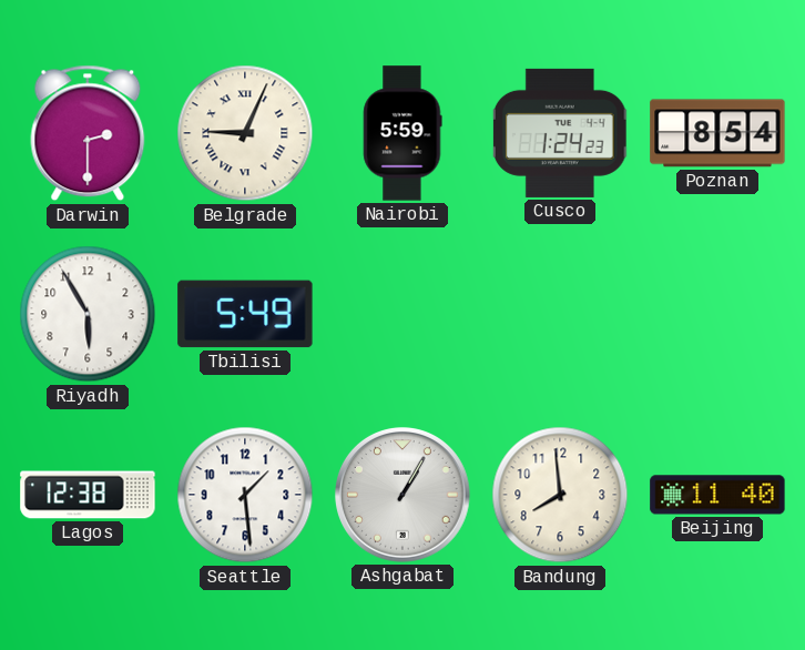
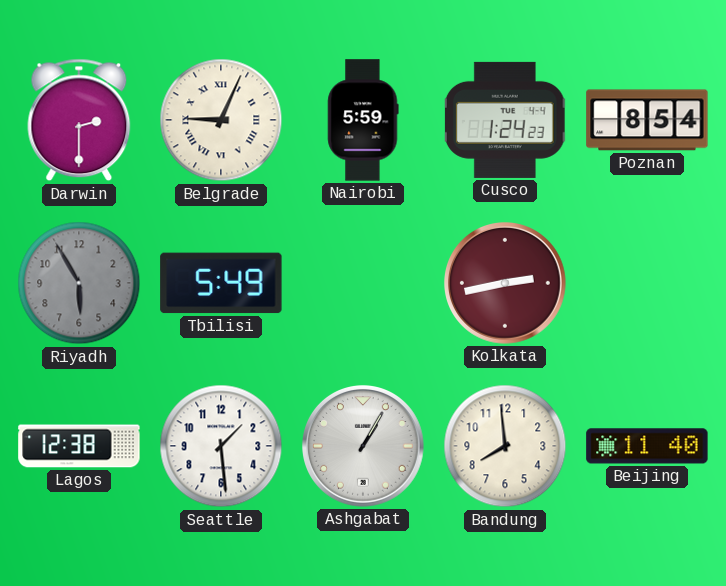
Riyadh dial: white -> grey (79, 283)
Kolkata: none -> 2:43 (506, 284)
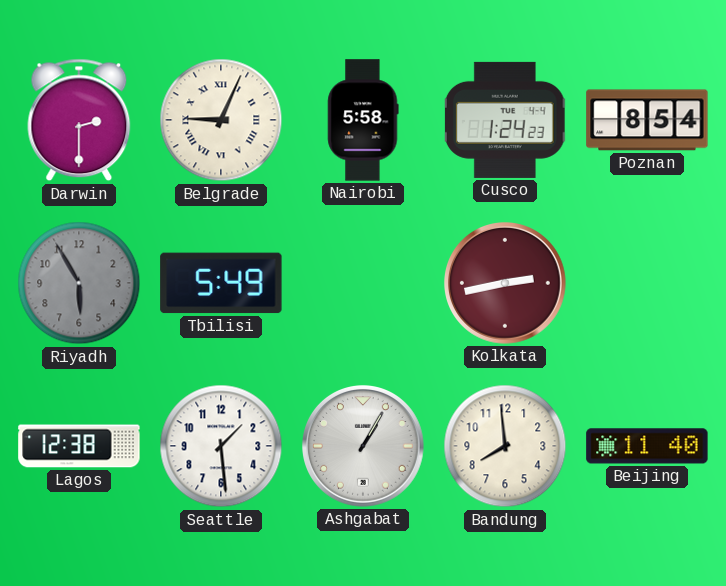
Nairobi: 5:59 -> 5:58 (363, 120)
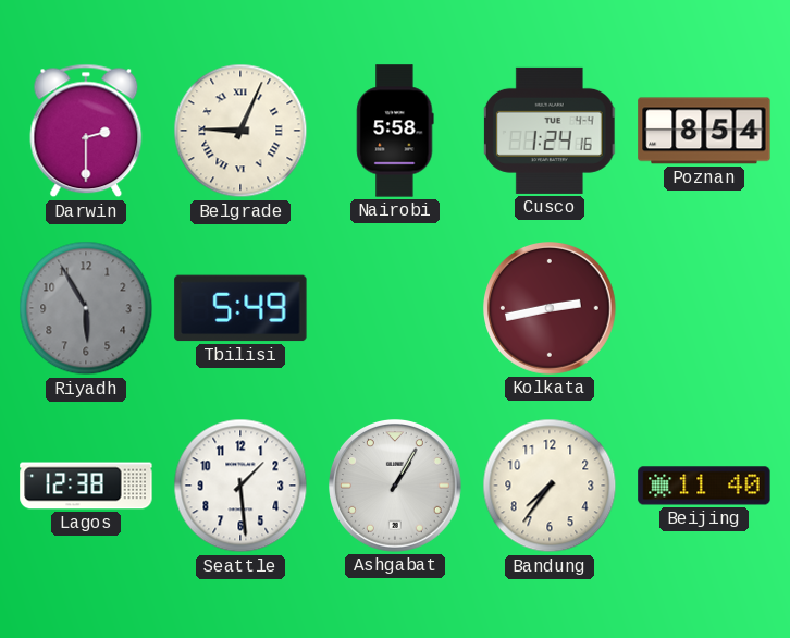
Cusco: 1:24:23 -> 1:24:16 (550, 131)
Bandung: 7:59 -> 7:36 (550, 486)
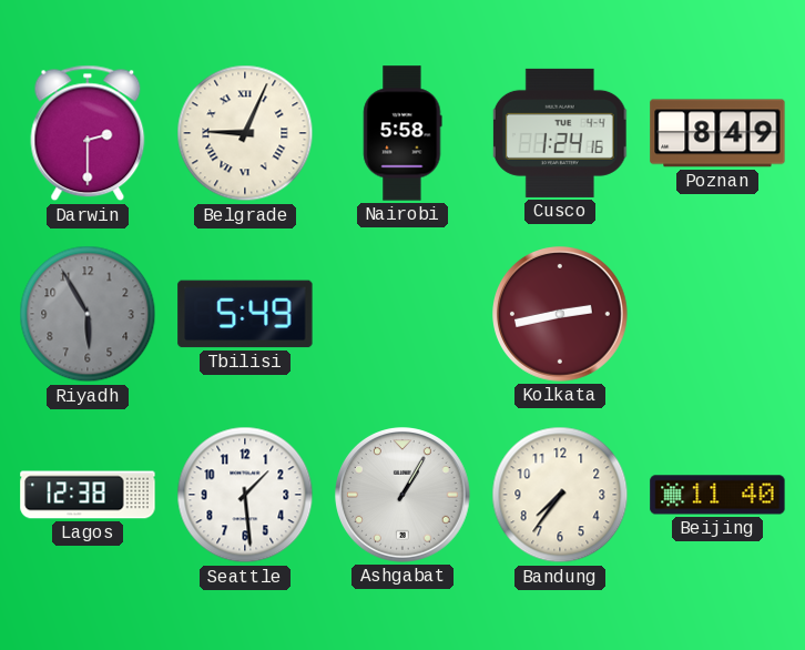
Poznan: 8:54 -> 8:49 (717, 133)
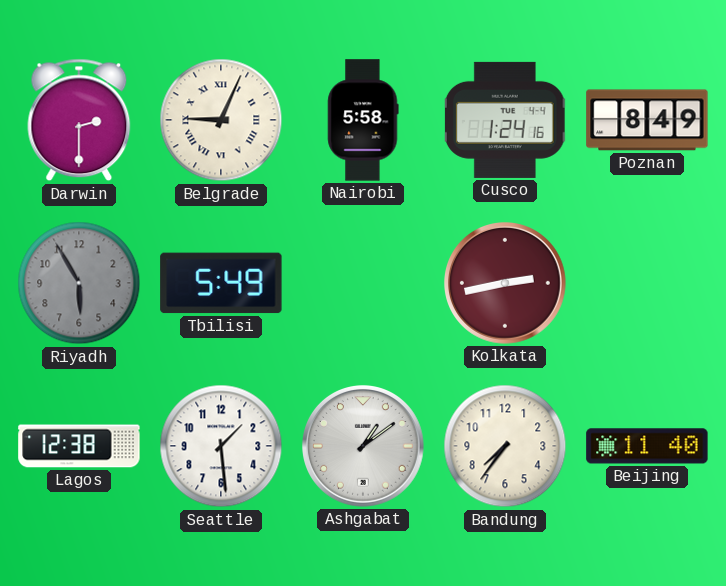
Ashgabat: 1:05 -> 1:09 (364, 447)
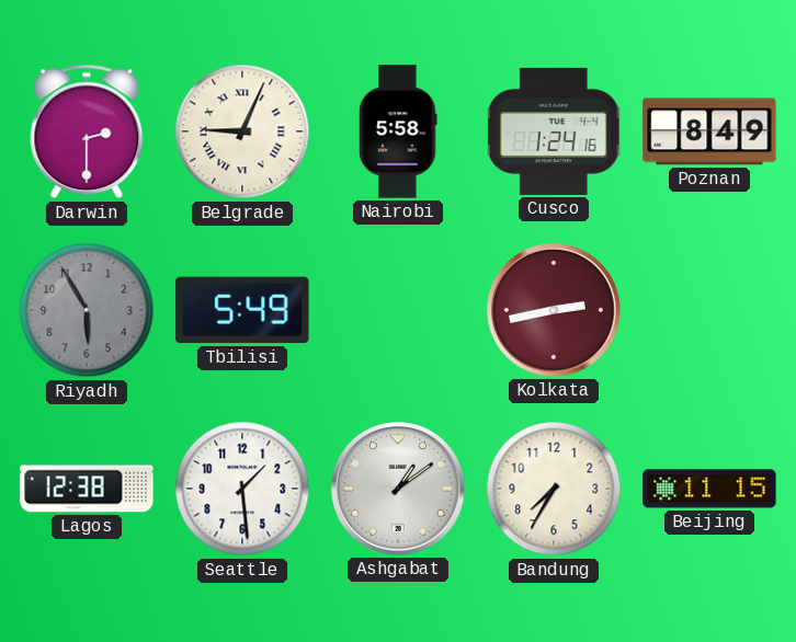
Bandung: 7:36 -> 7:35 (554, 489)
Beijing: 11:40 -> 11:15 (709, 489)
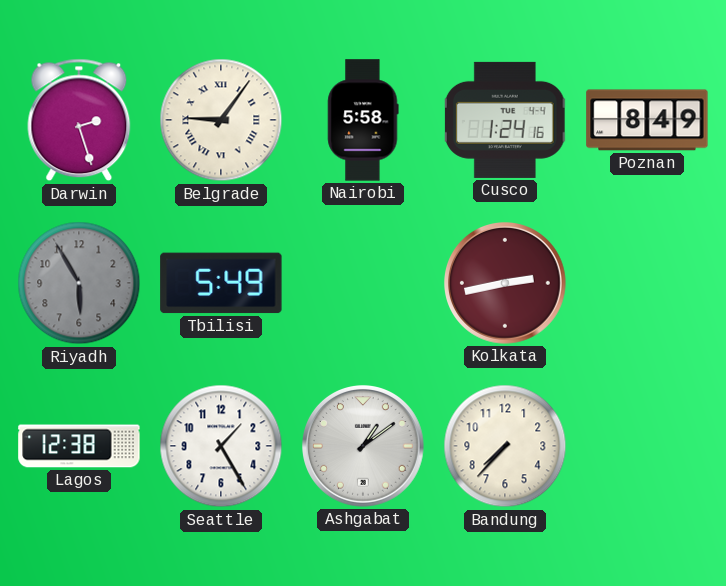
Darwin: 2:30 -> 2:27 (79, 120)
Belgrade: 9:04 -> 9:06 (221, 120)
Seattle: 1:29 -> 1:25 (221, 446)
Bandung: 7:35 -> 7:37 (505, 446)
Beijing: 11:15 -> none (709, 489)
